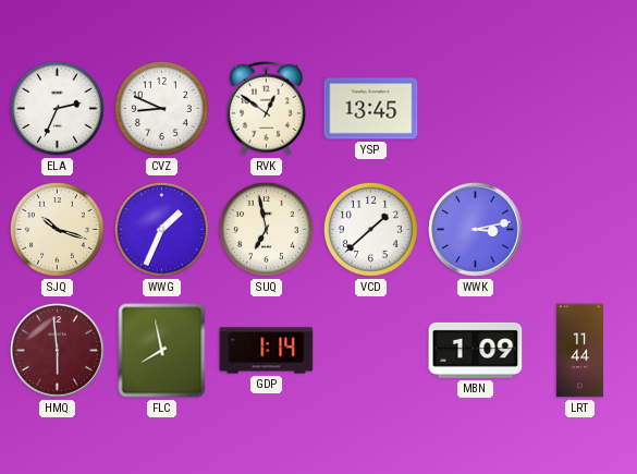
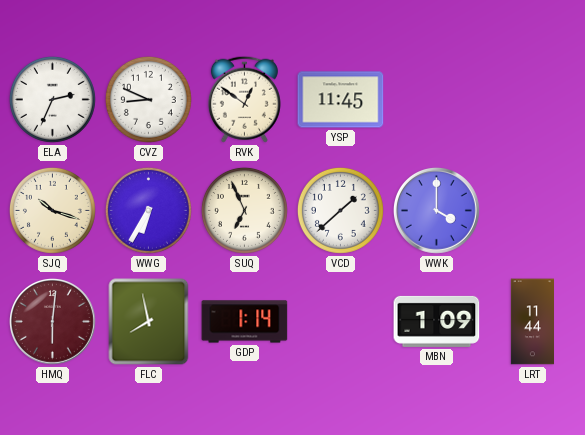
YSP: 13:45 -> 11:45 (341, 100)
WWG: 1:34 -> 6:35 (148, 210)
SUQ: 6:58 -> 6:56 (244, 210)
WWK: 3:13 -> 4:00 (436, 210)
HMQ: 5:59 -> 6:01 (52, 321)
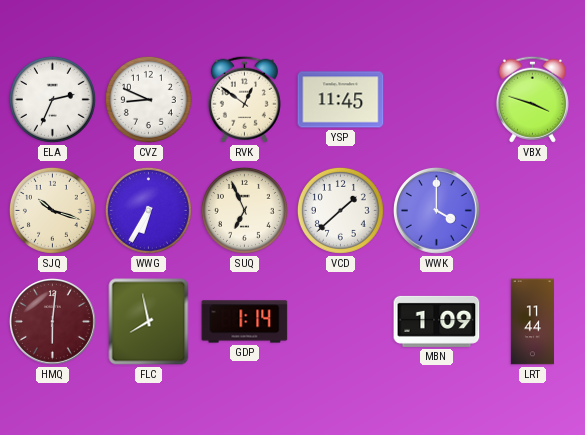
VBX: none -> 3:48 (532, 99)
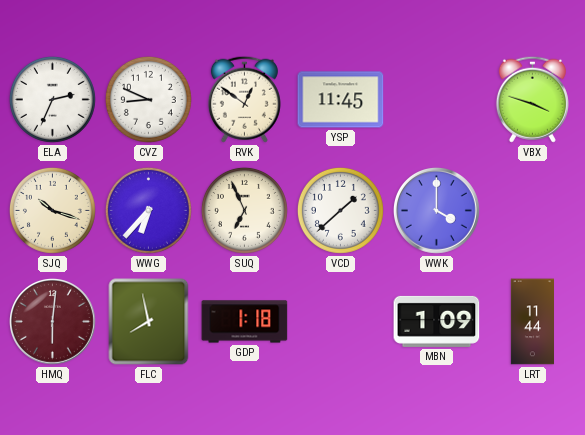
WWG: 6:35 -> 6:37 (148, 210)
GDP: 1:14 -> 1:18 (245, 322)
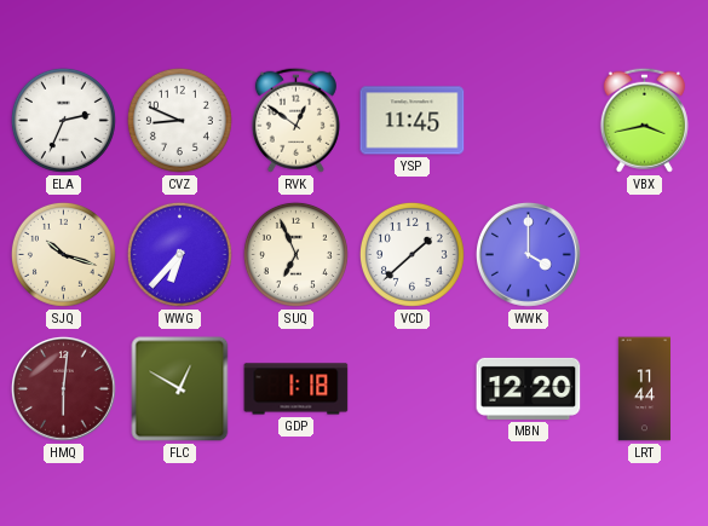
VBX: 3:48 -> 3:43 (644, 120)
FLC: 7:58 -> 12:50 (180, 389)
MBN: 1:09 -> 12:20 (529, 388)
